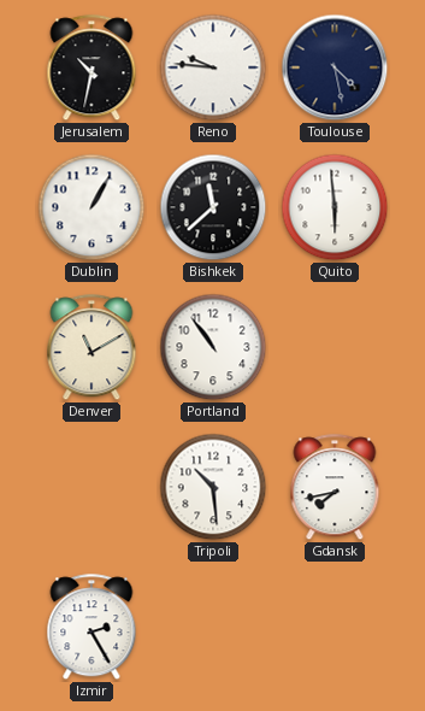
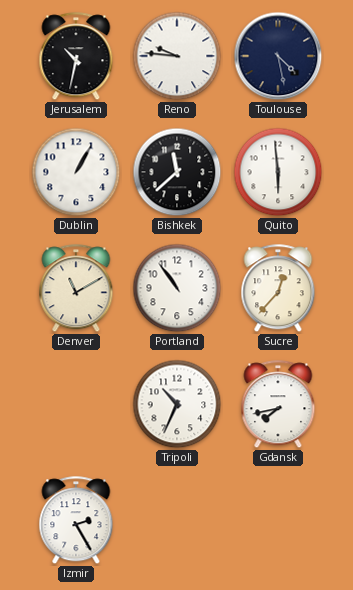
Sucre: none -> 12:37 (278, 289)
Tripoli: 10:29 -> 10:34 (177, 404)
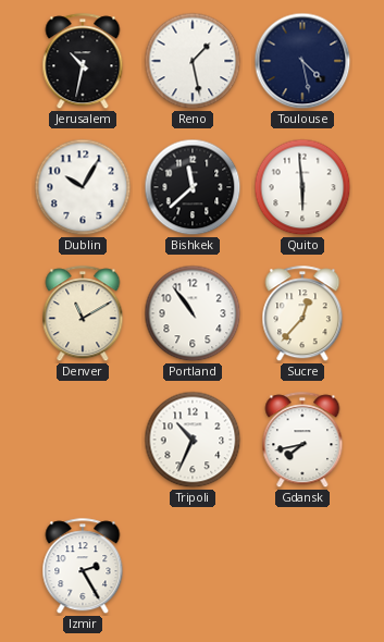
Reno: 9:46 -> 1:28 (193, 61)
Dublin: 1:05 -> 10:05 (83, 187)
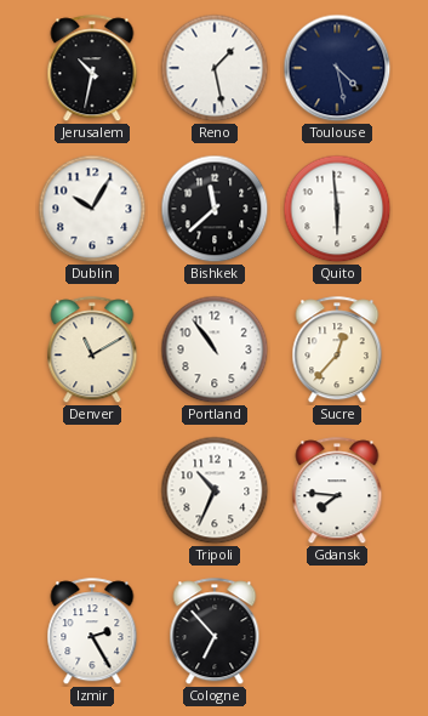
Gdansk: 7:43 -> 7:46 (337, 491)
Cologne: none -> 6:53 (215, 632)
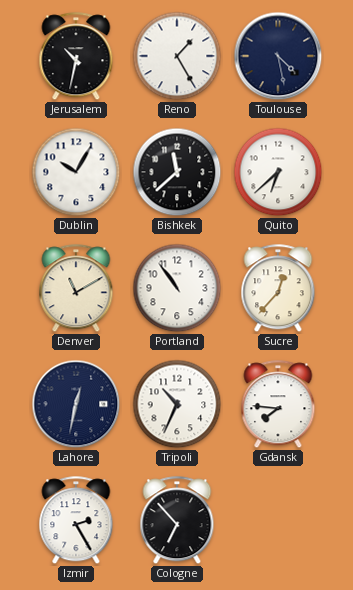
Reno: 1:28 -> 1:25 (177, 56)
Quito: 5:59 -> 6:38 (278, 172)
Lahore: none -> 12:32 (76, 404)
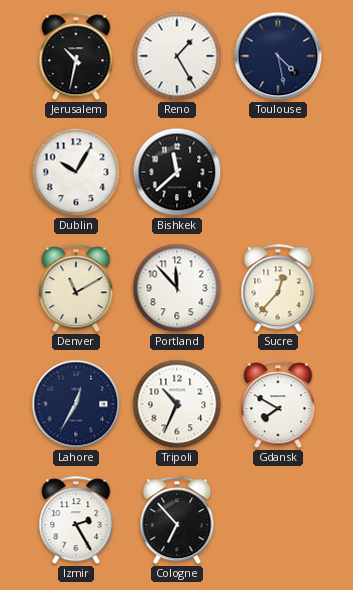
Quito: 6:38 -> none (278, 172)
Portland: 10:54 -> 11:53 (177, 288)
Lahore: 12:32 -> 12:35 (76, 404)
Gdansk: 7:46 -> 7:50 (278, 405)
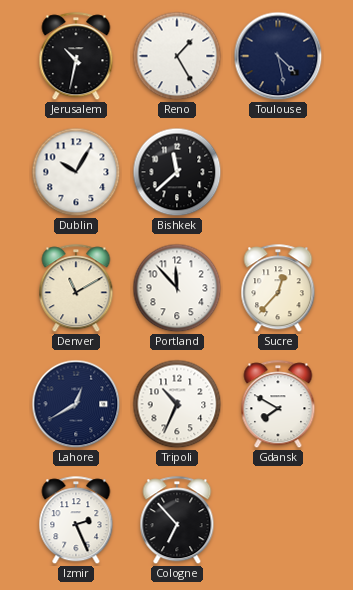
Lahore: 12:35 -> 12:40 (76, 404)
Izmir: 2:25 -> 2:26 (76, 521)
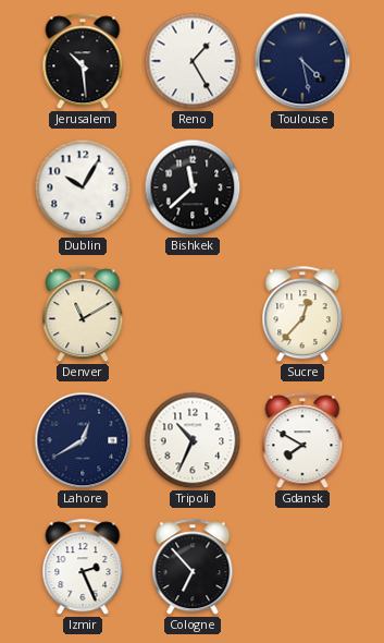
Jerusalem: 10:32 -> 10:29 (83, 62)
Portland: 11:53 -> none (177, 288)
